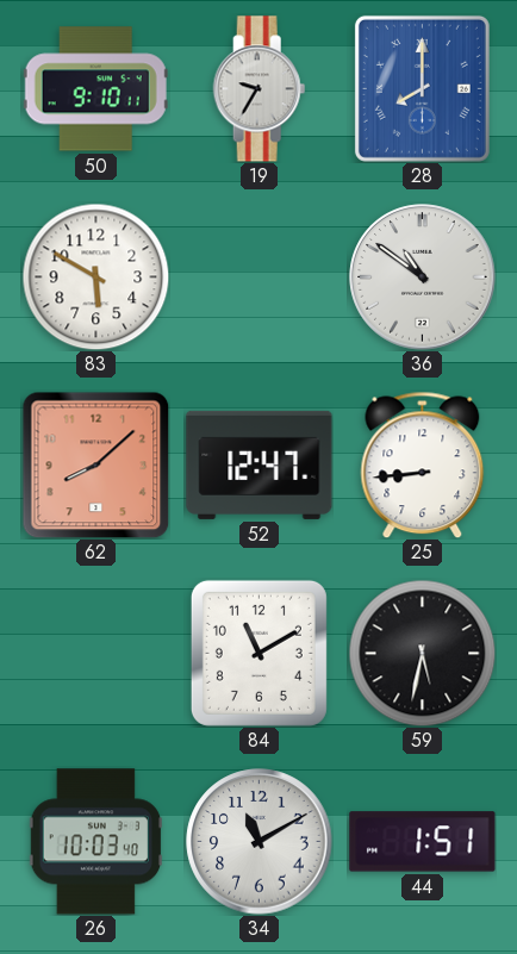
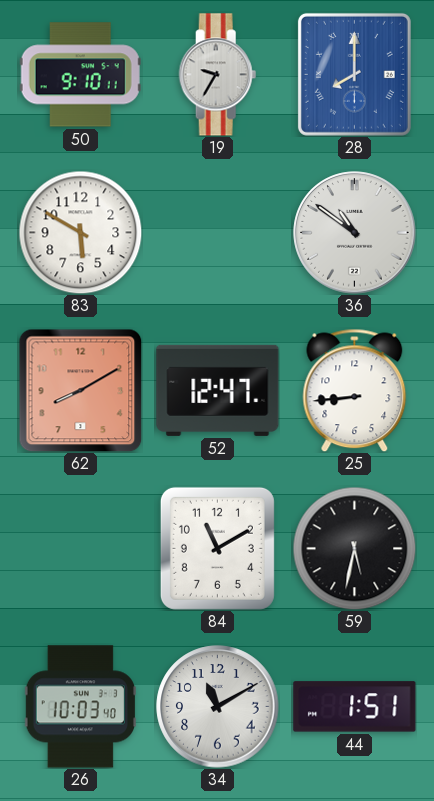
62: 8:08 -> 8:10 (80, 390)
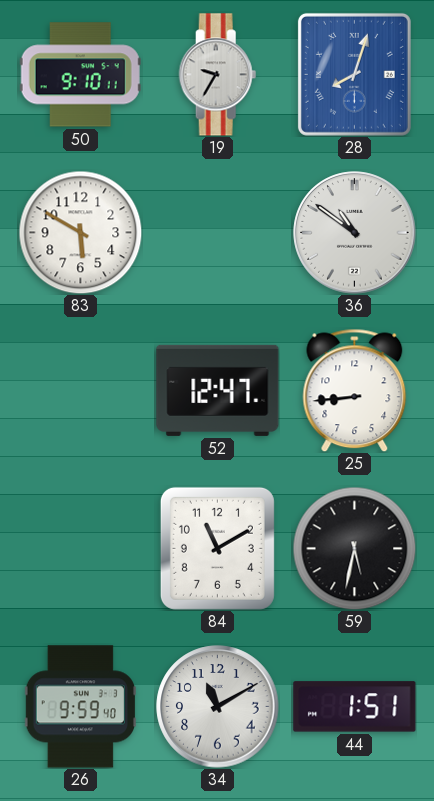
28: 8:00 -> 8:03 (354, 74)
62: 8:10 -> none (80, 390)
26: 10:03 -> 9:59 (80, 707)
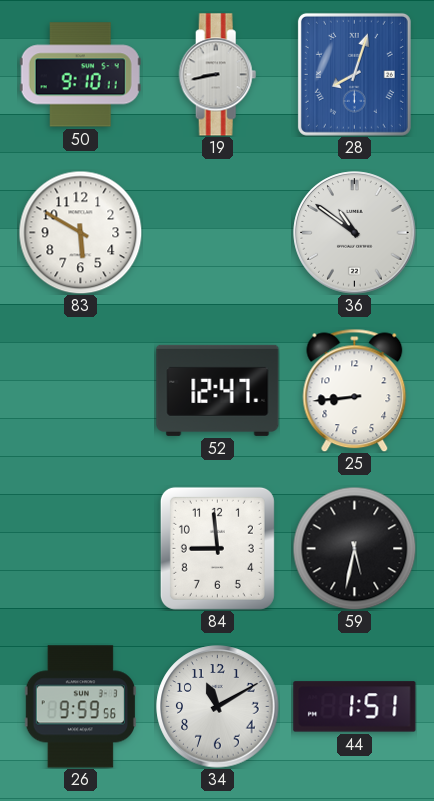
19: 9:35 -> 8:43 (218, 75)
84: 11:10 -> 8:59 (217, 548)
26: 9:59:40 -> 9:59:56 (80, 707)
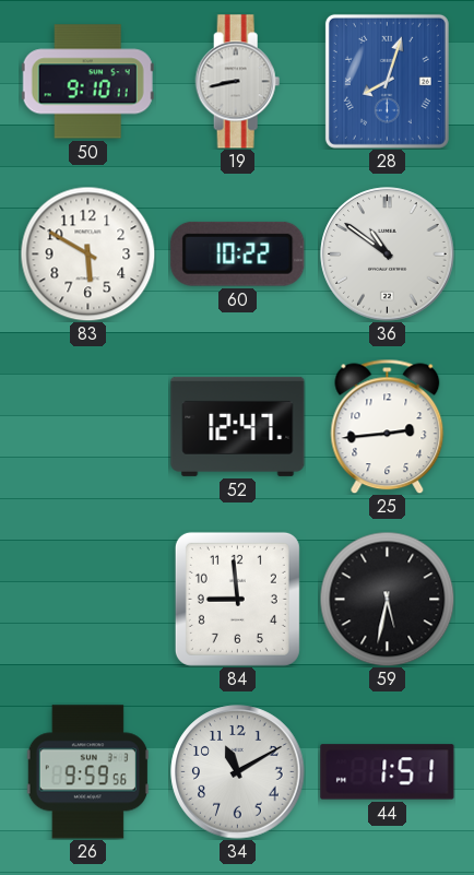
60: none -> 10:22 (238, 253)
25: 8:44 -> 2:44 (388, 426)
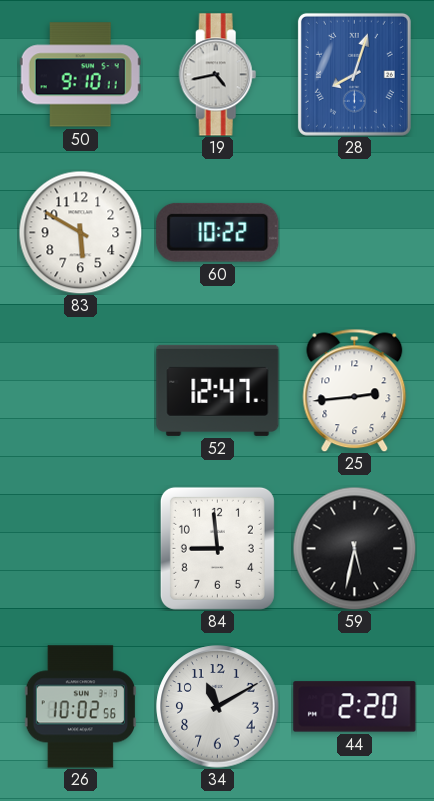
19: 8:43 -> 4:43 (218, 75)
36: 10:51 -> none (388, 255)
26: 9:59 -> 10:02 (80, 707)
44: 1:51 -> 2:20 (355, 707)
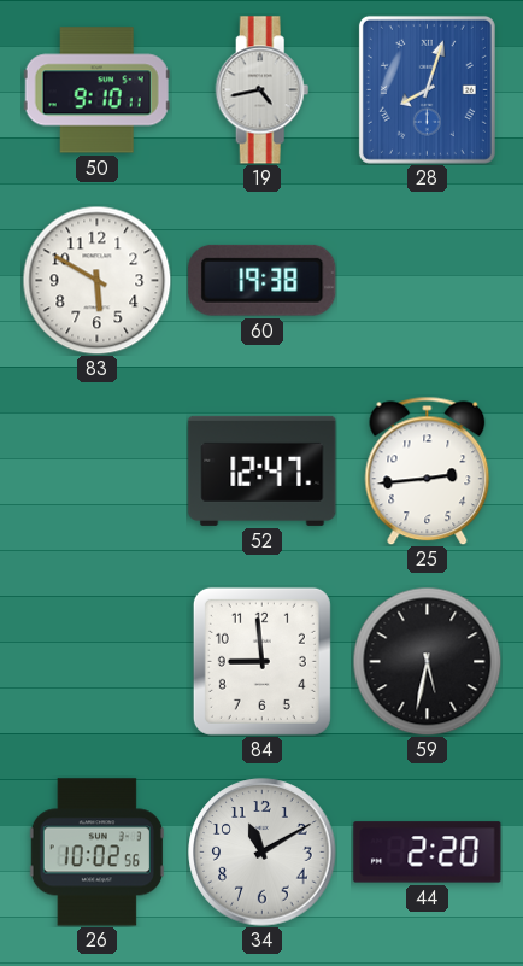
60: 10:22 -> 19:38 (263, 280)
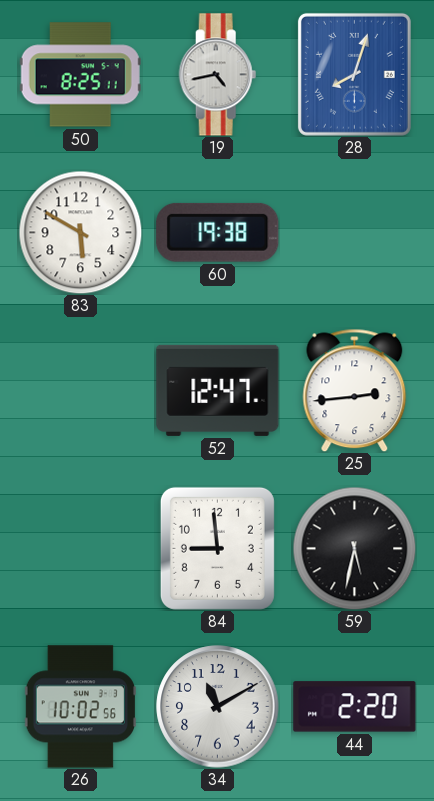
50: 9:10 -> 8:25 (80, 75)
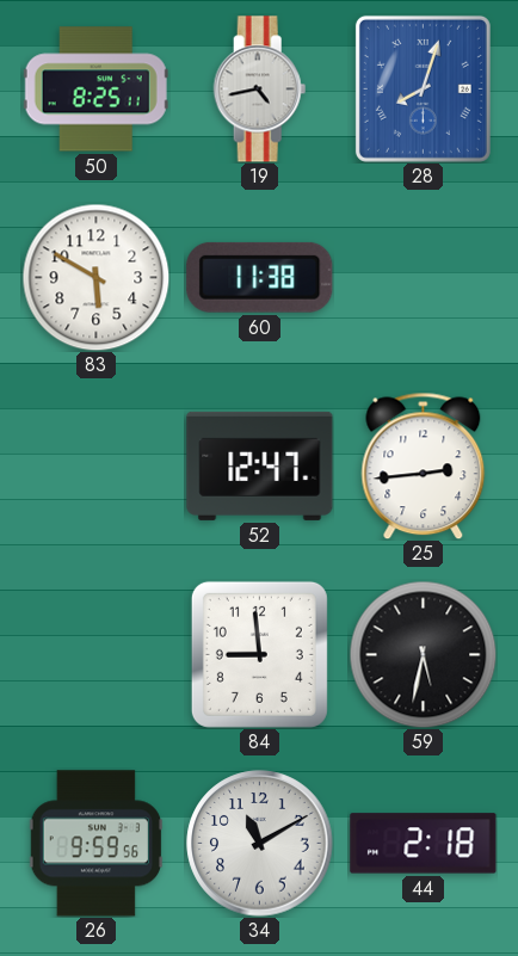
60: 19:38 -> 11:38 (260, 277)
26: 10:02 -> 9:59 (95, 844)
44: 2:20 -> 2:18 (424, 844)
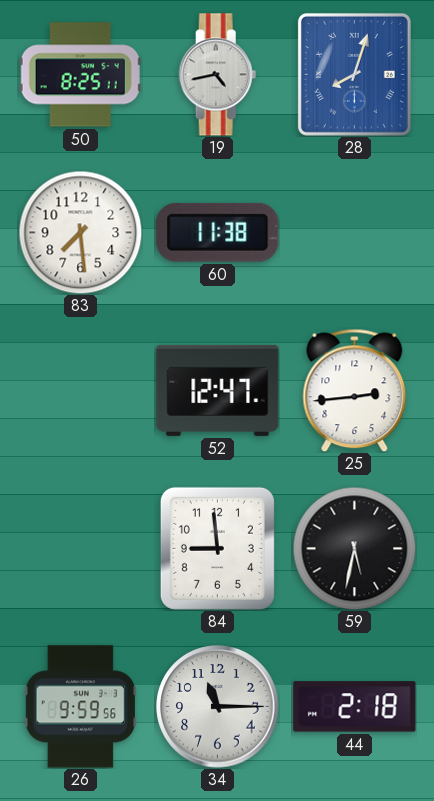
83: 5:50 -> 7:29 (80, 232)
34: 11:10 -> 11:15 (218, 707)
